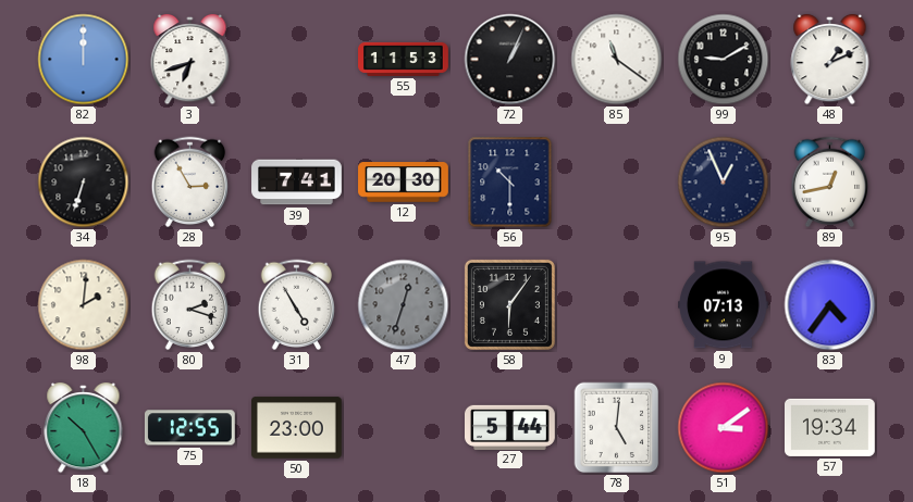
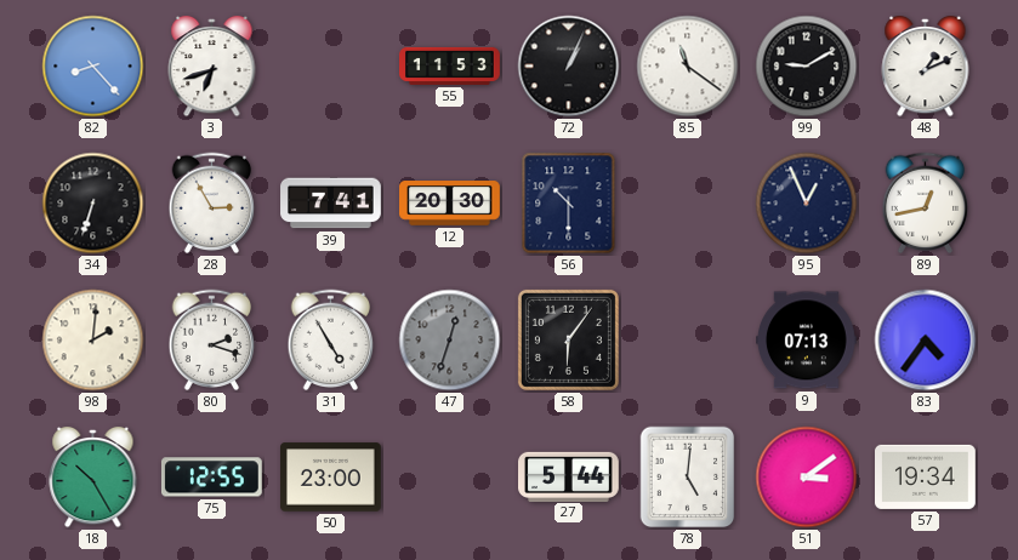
82: 12:00 -> 8:23 (93, 67)
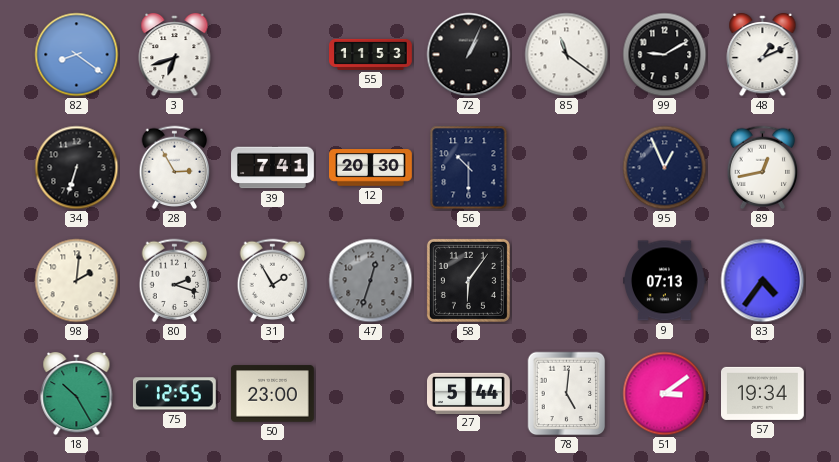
82: 8:23 -> 8:21 (77, 55)
31: 4:55 -> 1:55 (273, 281)
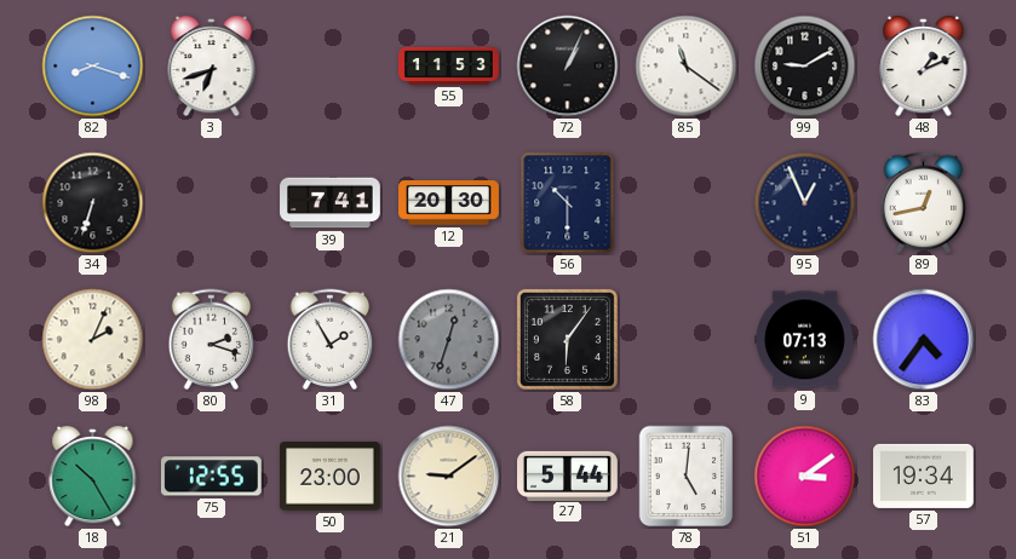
82: 8:21 -> 8:18 (93, 67)
28: 2:55 -> none (175, 168)
98: 2:01 -> 2:04 (93, 340)
21: none -> 9:09 (449, 477)
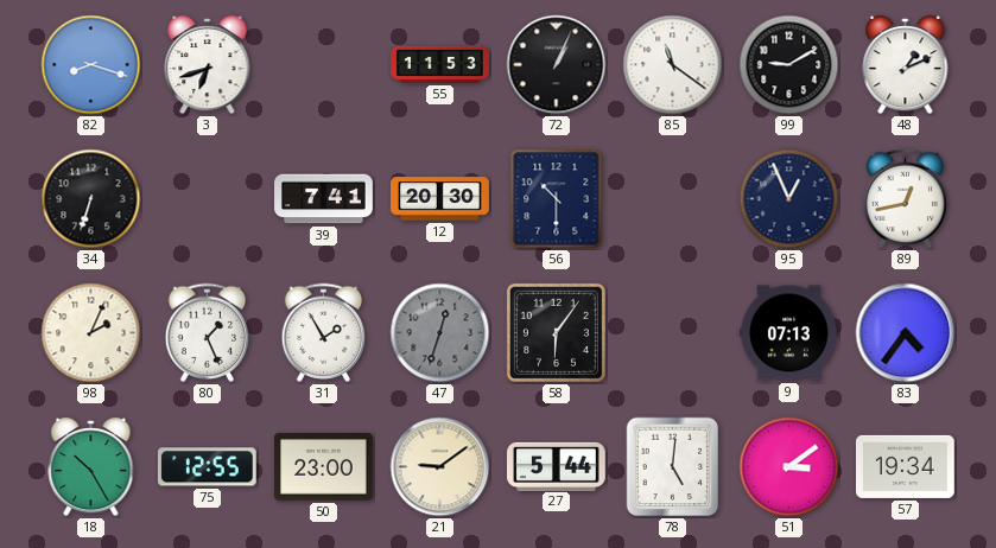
80: 2:18 -> 1:26 (208, 333)
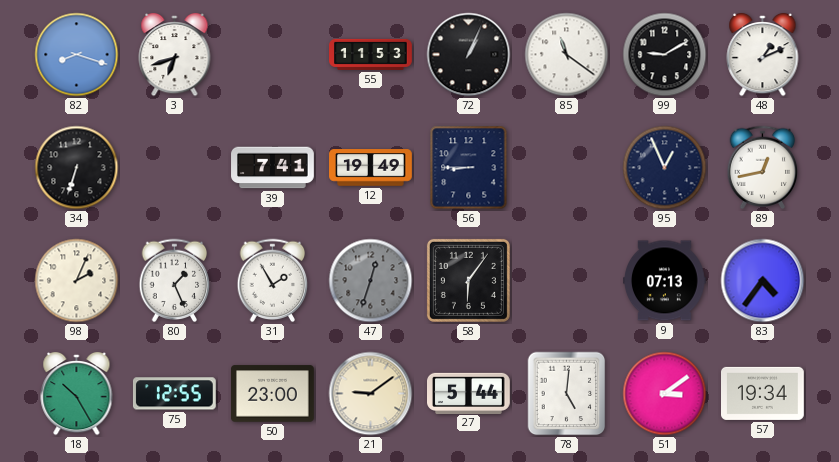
12: 20:30 -> 19:49 (371, 168)
56: 10:30 -> 8:45 (469, 168)
